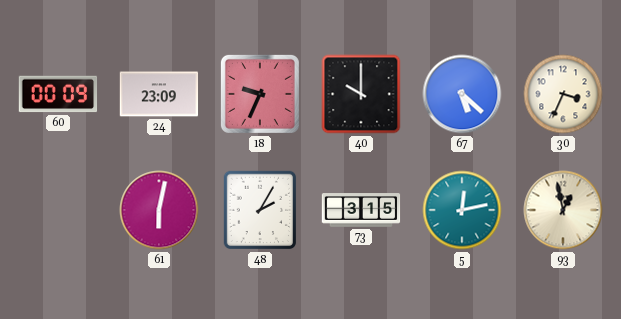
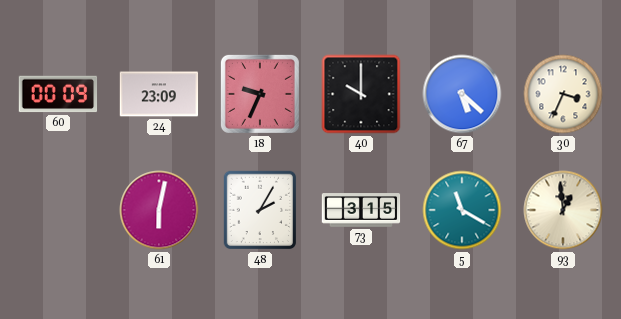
5: 12:13 -> 11:20 (462, 210)
93: 12:58 -> 12:59 (563, 210)
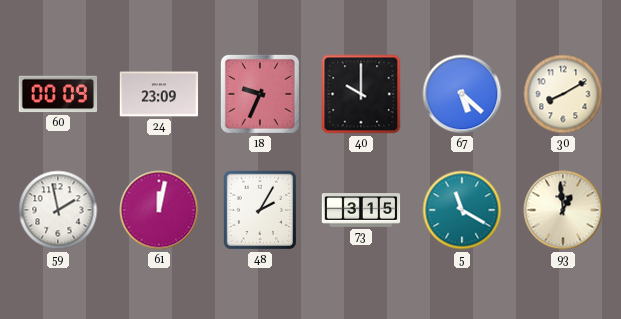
30: 3:34 -> 8:10 (563, 94)
59: none -> 1:58 (58, 210)
61: 6:02 -> 12:02 (159, 210)
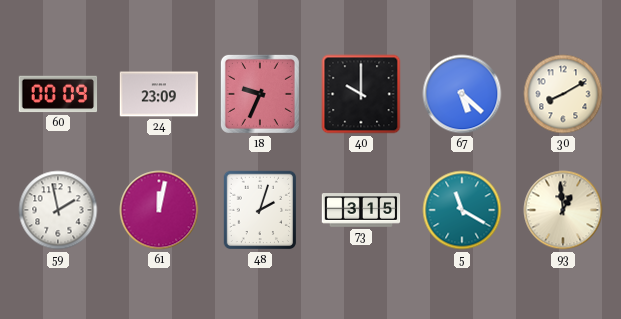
48: 2:05 -> 2:03 (260, 210)
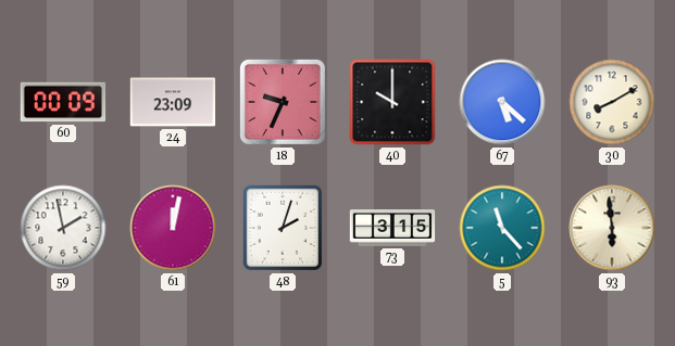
5: 11:20 -> 11:23 (502, 228)
93: 12:59 -> 5:59 (612, 228)
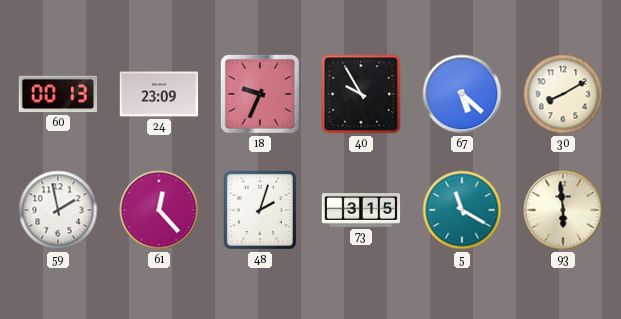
60: 00:09 -> 00:13 (58, 94)
40: 10:00 -> 9:55 (361, 94)
61: 12:02 -> 12:23 (159, 210)
5: 11:23 -> 11:20 (462, 210)
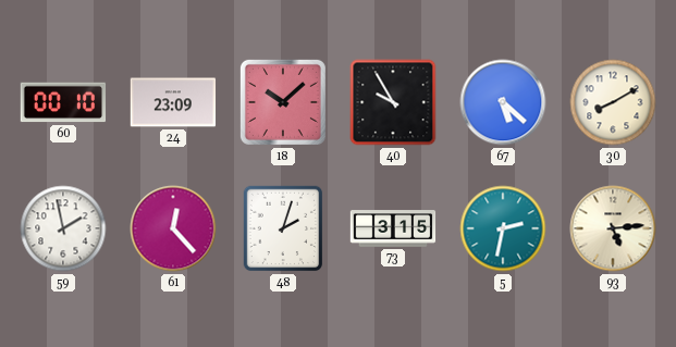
60: 00:13 -> 00:10 (63, 102)
18: 9:34 -> 10:08 (283, 102)
5: 11:20 -> 2:32 (503, 228)
93: 5:59 -> 5:14 (613, 228)
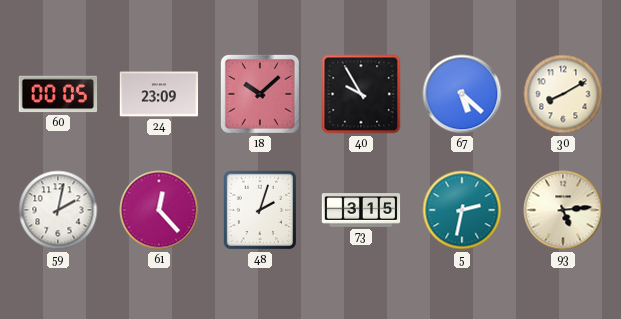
60: 00:10 -> 00:05 (58, 94)
59: 1:58 -> 2:02 (58, 210)
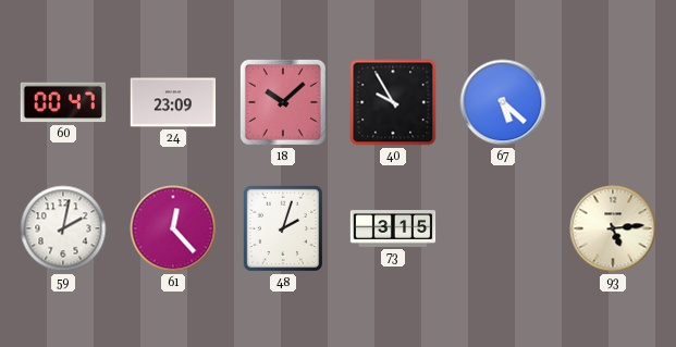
60: 00:05 -> 00:47 (63, 102)
30: 8:10 -> none (563, 94)
5: 2:32 -> none (462, 210)
